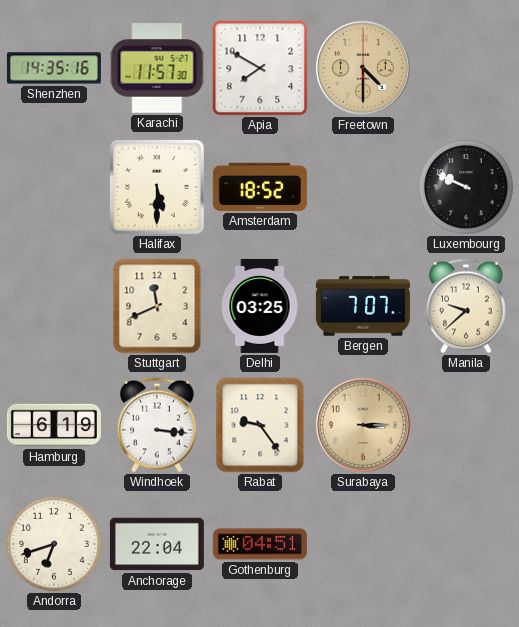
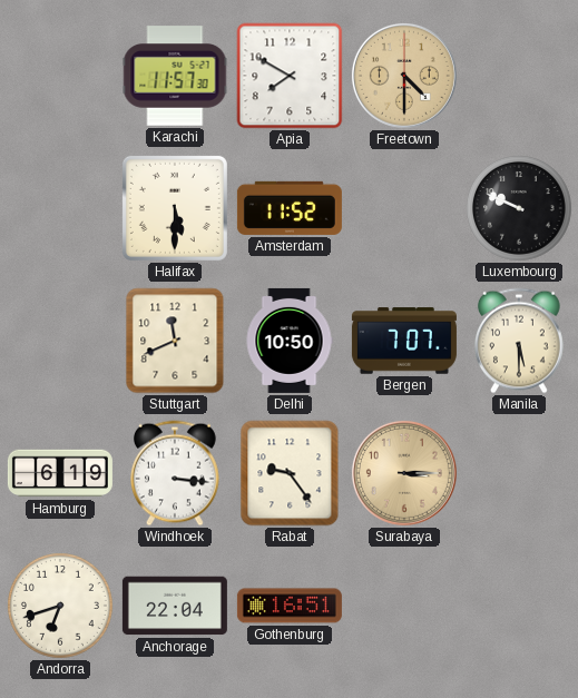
Shenzhen: 14:35 -> none (54, 68)
Amsterdam: 18:52 -> 11:52 (290, 208)
Delhi: 03:25 -> 10:50 (290, 341)
Manila: 9:38 -> 5:30 (520, 341)
Gothenburg: 04:51 -> 16:51 (290, 606)
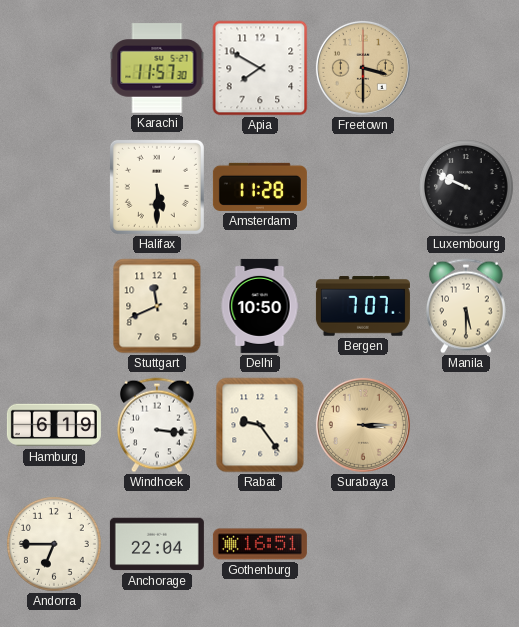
Freetown: 4:30 -> 3:30 (363, 68)
Amsterdam: 11:52 -> 11:28 (260, 187)
Andorra: 6:42 -> 6:45 (55, 545)
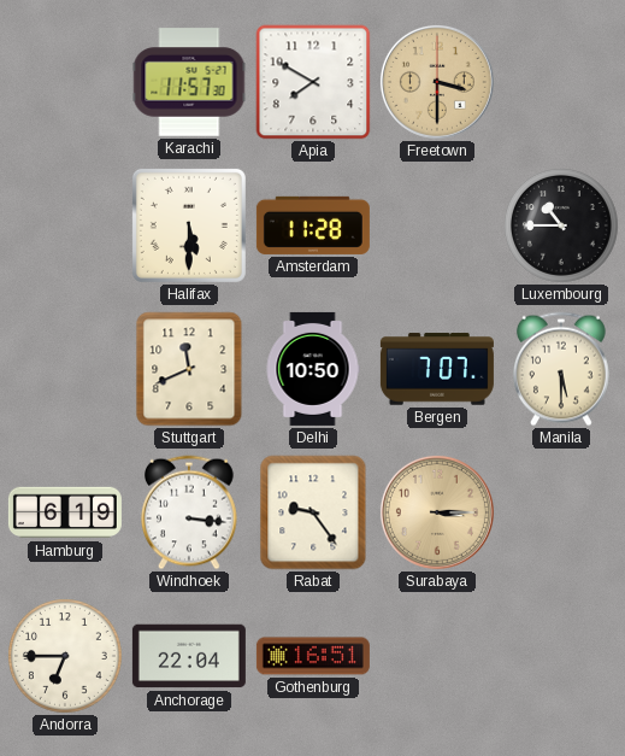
Luxembourg: 9:49 -> 10:45 (562, 227)
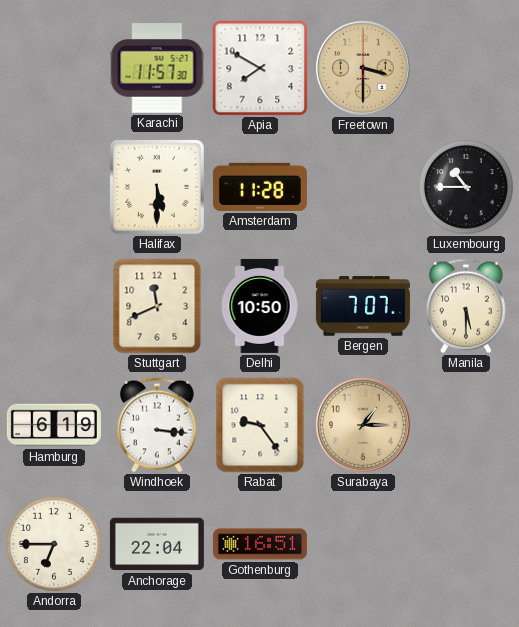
Surabaya: 3:15 -> 1:15 (363, 425)
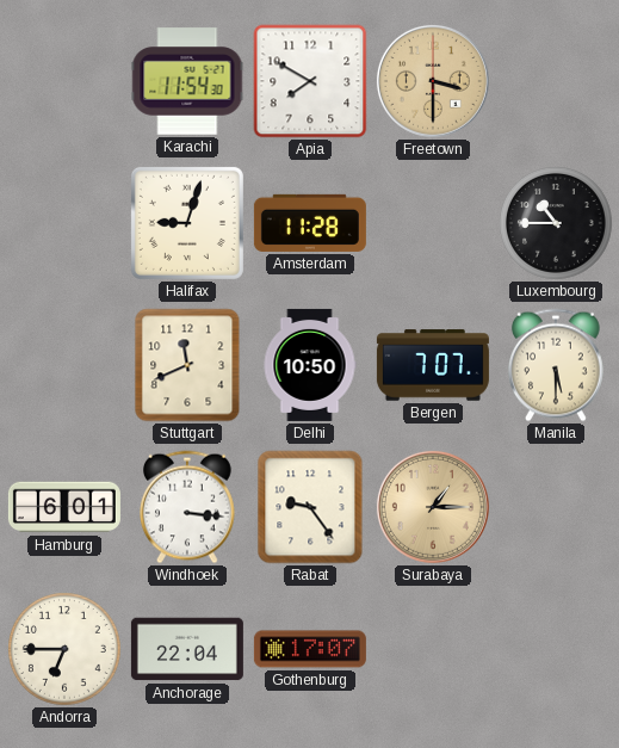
Karachi: 11:57 -> 11:54 (187, 81)
Halifax: 5:30 -> 9:03 (187, 223)
Hamburg: 6:19 -> 6:01 (64, 507)
Gothenburg: 16:51 -> 17:07 (310, 649)
